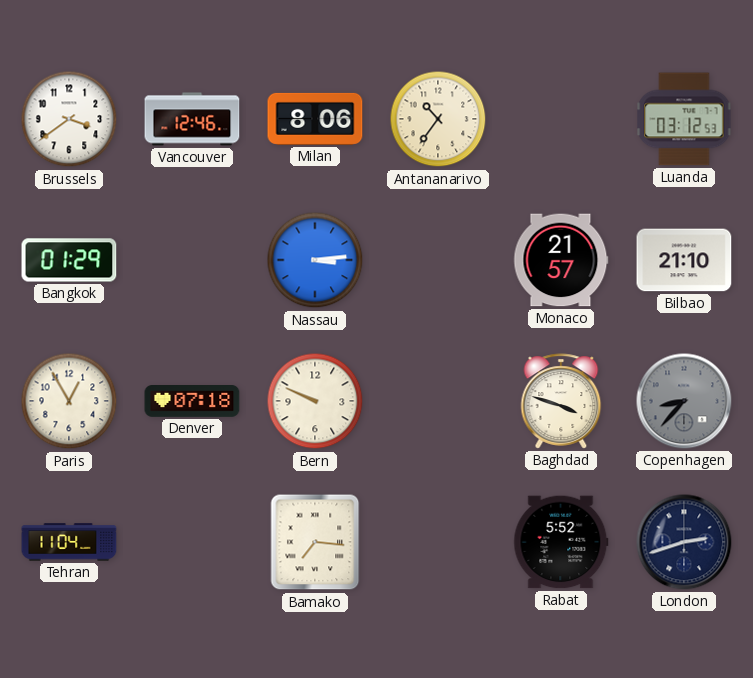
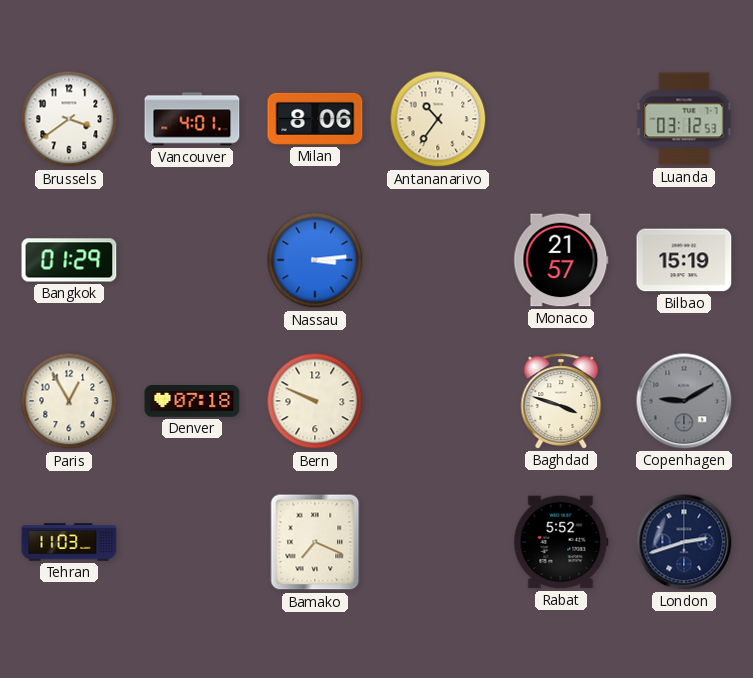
Vancouver: 12:46 -> 4:01 (192, 119)
Bilbao: 21:10 -> 15:19 (684, 260)
Copenhagen: 8:37 -> 9:10 (684, 401)
Tehran: 11:04 -> 11:03 (69, 542)
Bamako: 7:16 -> 7:19 (315, 542)
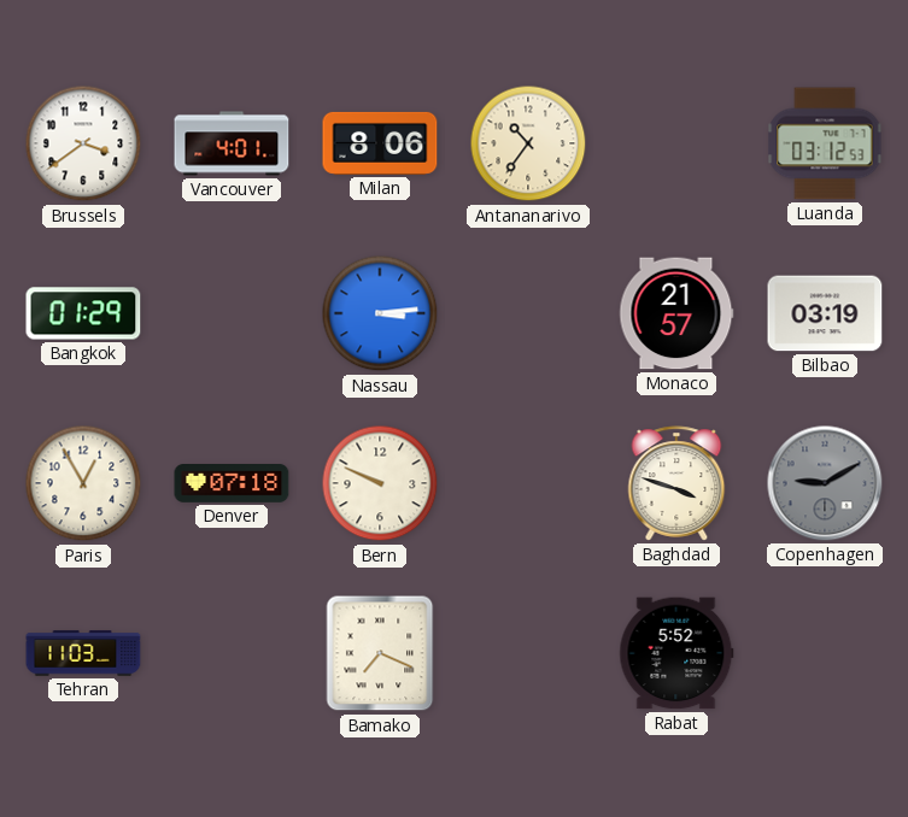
Bilbao: 15:19 -> 03:19 (825, 313)
London: 2:42 -> none (684, 542)
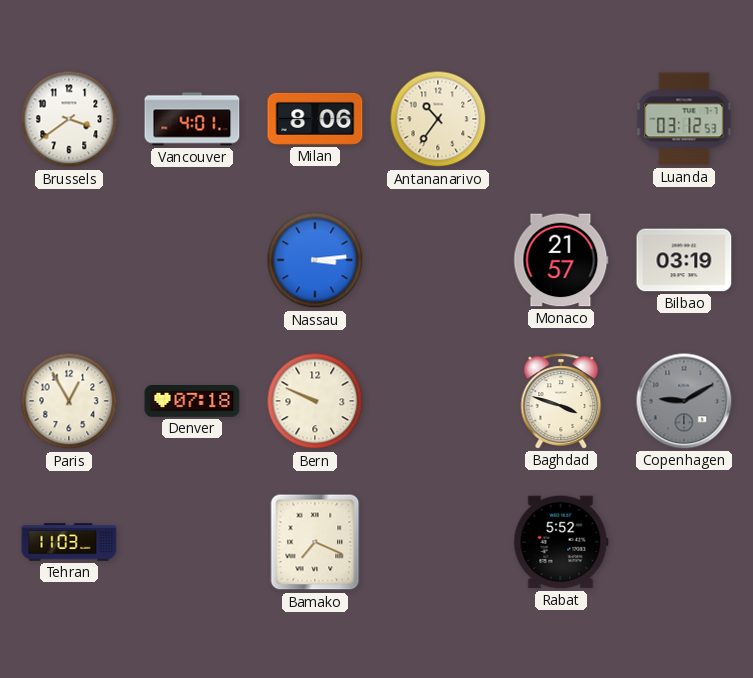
Bangkok: 01:29 -> none (83, 313)
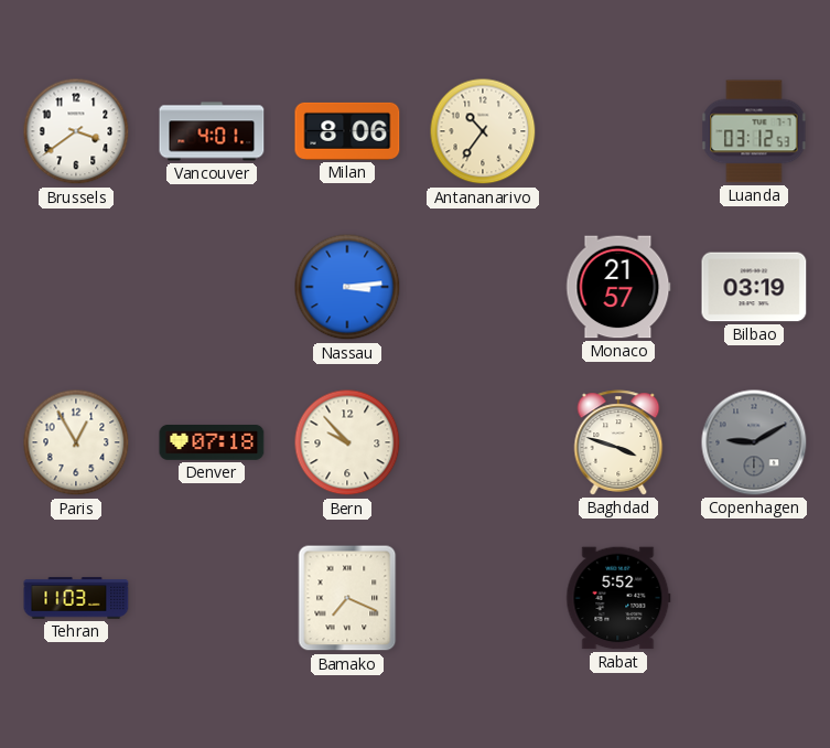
Bern: 9:49 -> 9:53 (347, 442)
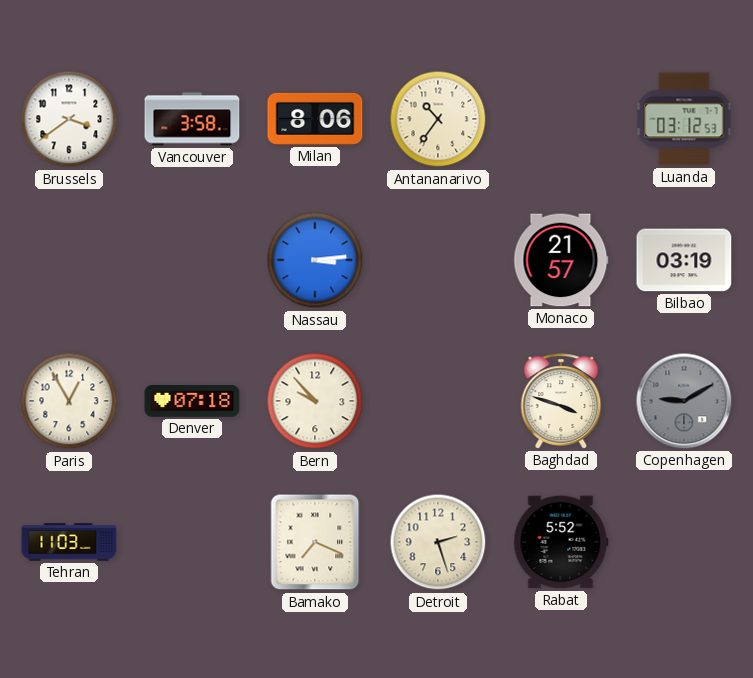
Vancouver: 4:01 -> 3:58 (192, 119)
Detroit: none -> 2:27 (438, 542)
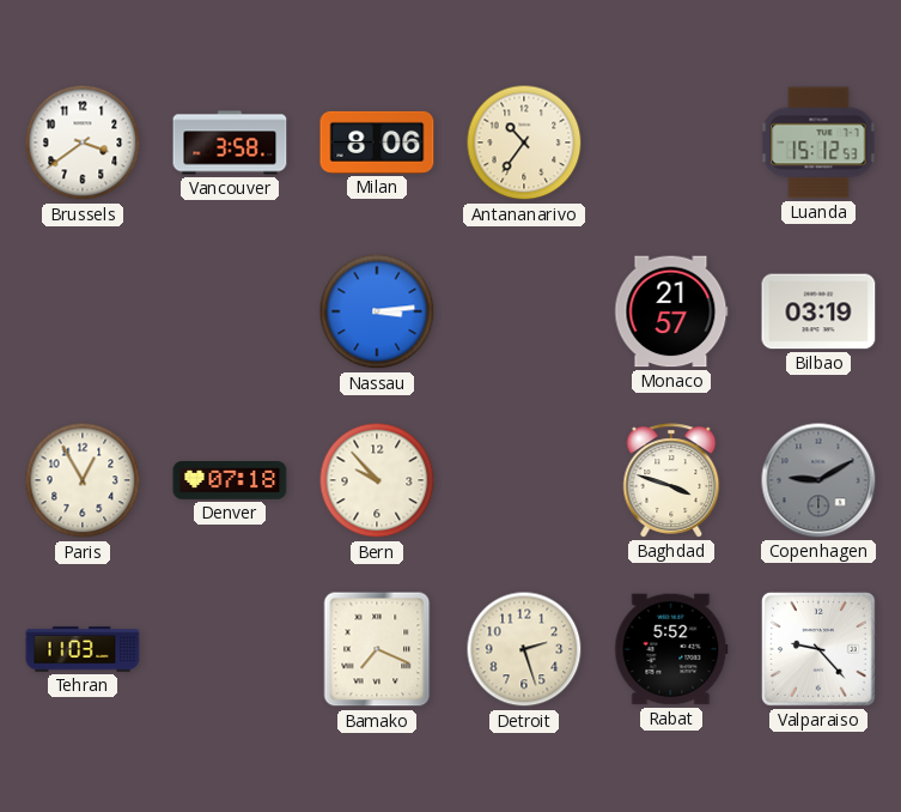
Luanda: 03:12 -> 15:12 (818, 143)
Valparaiso: none -> 9:23 (820, 650)
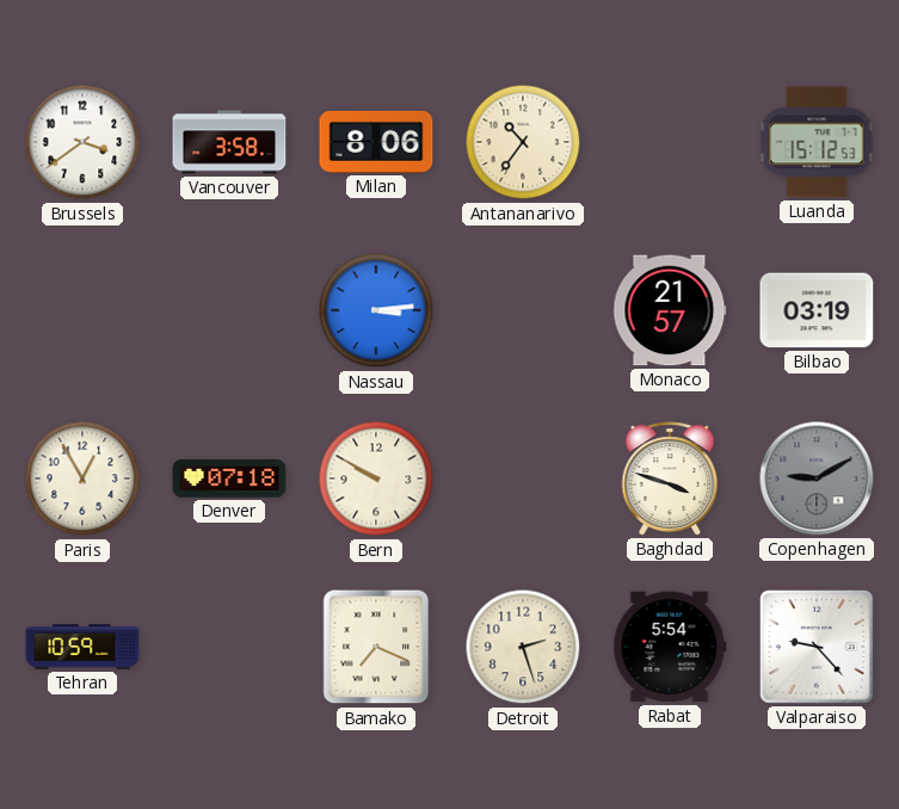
Bern: 9:53 -> 9:50 (376, 478)
Tehran: 11:03 -> 10:59 (82, 647)
Rabat: 5:52 -> 5:54 (670, 647)
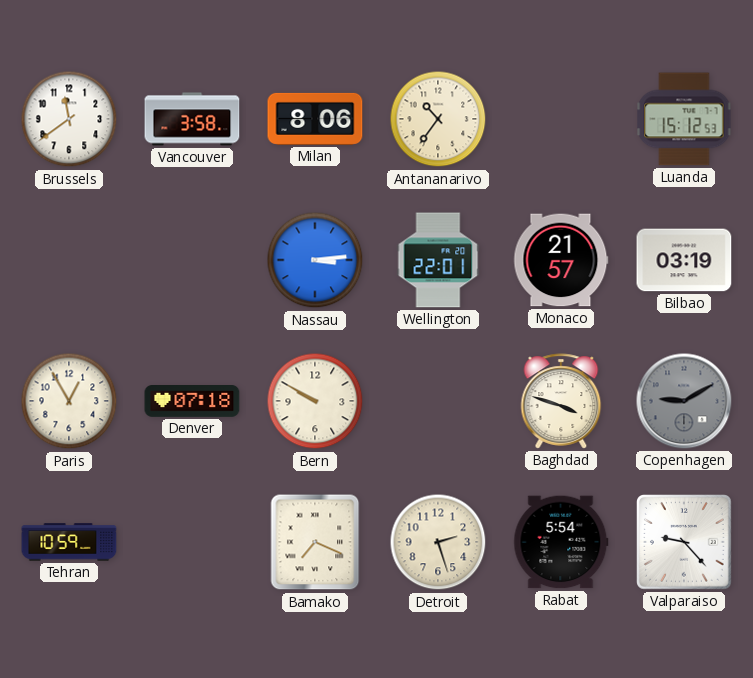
Brussels: 3:39 -> 11:39 (69, 119)
Wellington: none -> 22:01 (438, 260)
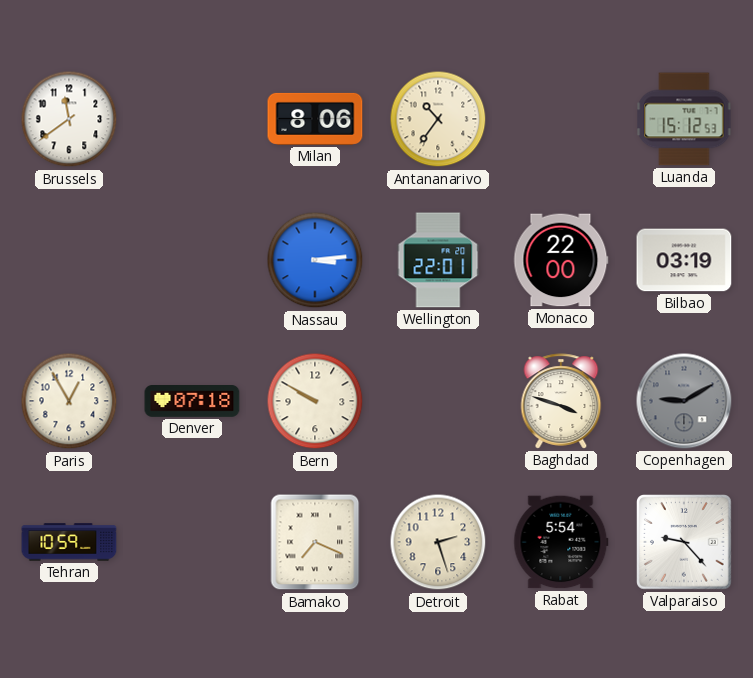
Vancouver: 3:58 -> none (192, 119)
Monaco: 21:57 -> 22:00 (561, 260)
